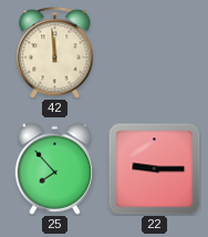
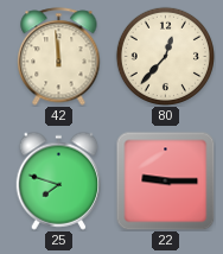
80: none -> 12:37 (165, 56)
25: 7:53 -> 7:48 (59, 180)
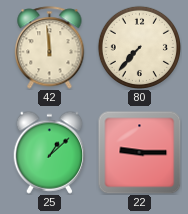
80: 12:37 -> 7:37 (139, 47)
25: 7:48 -> 1:08 (50, 152)
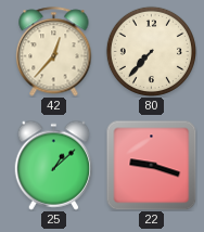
42: 11:59 -> 12:37 (54, 52)
22: 9:15 -> 9:18 (151, 165)
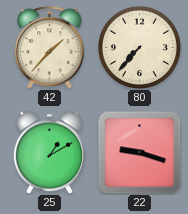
42: 12:37 -> 1:37 (50, 48)
25: 1:08 -> 1:10 (50, 152)
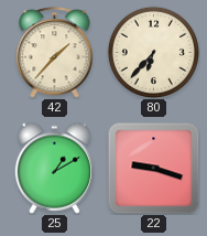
80: 7:37 -> 6:37 (153, 52)
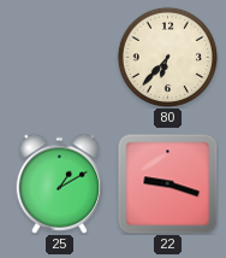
42: 1:37 -> none (55, 53)
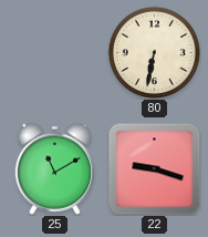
80: 6:37 -> 6:32 (154, 52)
25: 1:10 -> 11:10 (55, 168)
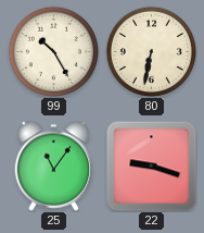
99: none -> 10:25 (53, 51)
25: 11:10 -> 11:06 (54, 165)
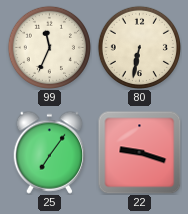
99: 10:25 -> 11:34 (49, 47)
25: 11:06 -> 7:06 (50, 152)
